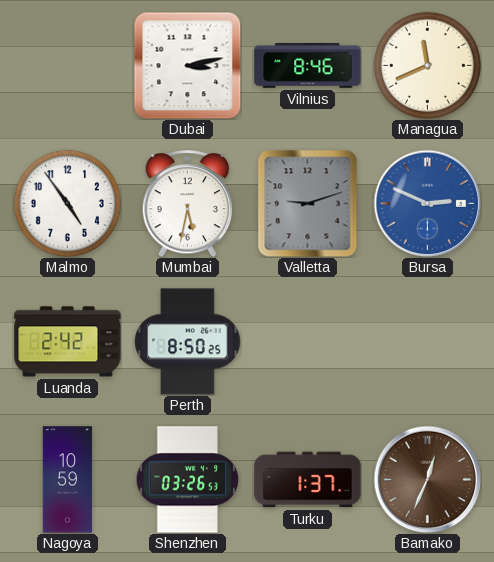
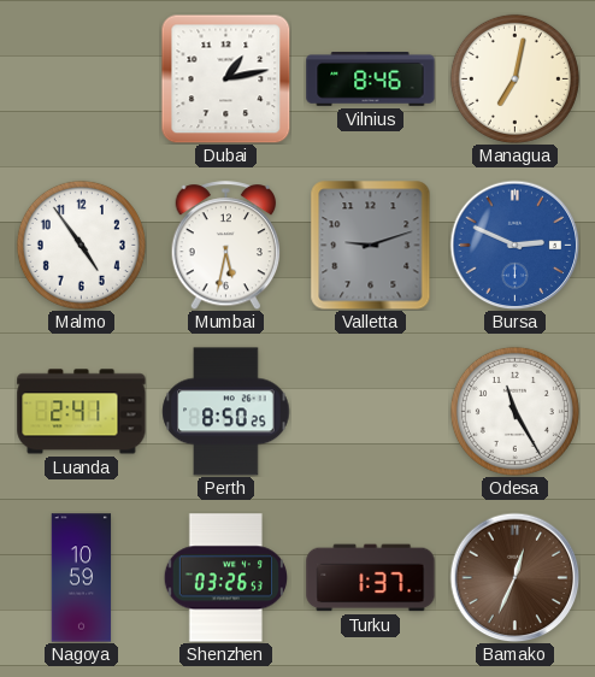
Dubai: 3:13 -> 1:13 (225, 78)
Managua: 11:41 -> 7:02 (514, 78)
Luanda: 2:42 -> 2:41 (82, 412)
Odesa: none -> 11:25 (514, 411)
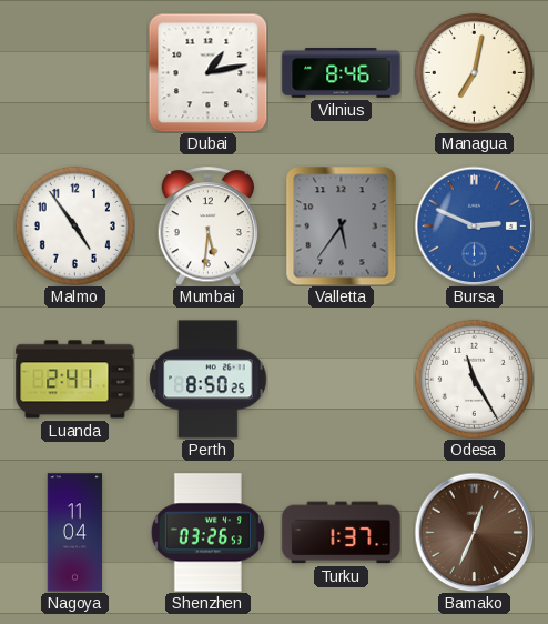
Mumbai: 5:32 -> 5:31 (209, 227)
Valletta: 9:12 -> 5:36 (342, 225)
Nagoya: 10:59 -> 11:04 (75, 533)
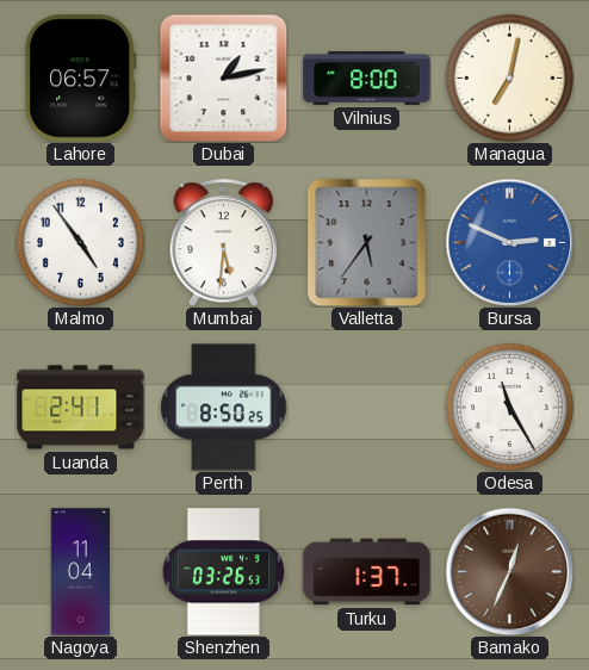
Lahore: none -> 06:57 (81, 79)
Vilnius: 8:46 -> 8:00 (367, 79)
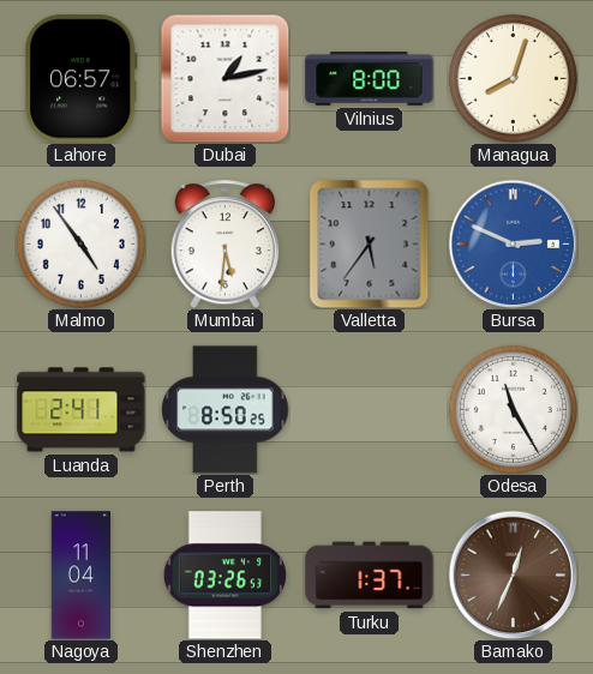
Managua: 7:02 -> 8:03 (513, 78)
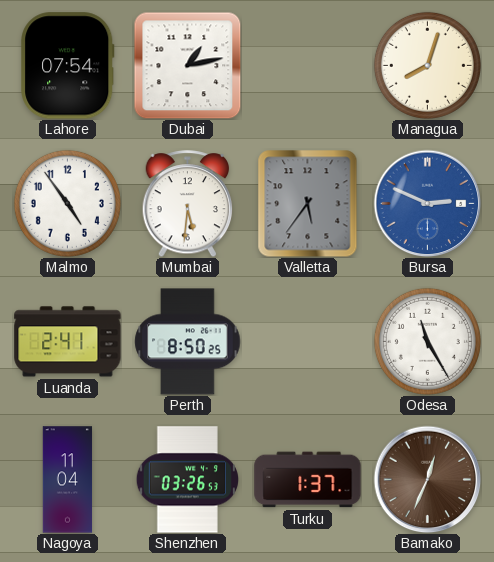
Lahore: 06:57 -> 07:54 (68, 66)
Vilnius: 8:00 -> none (370, 79)
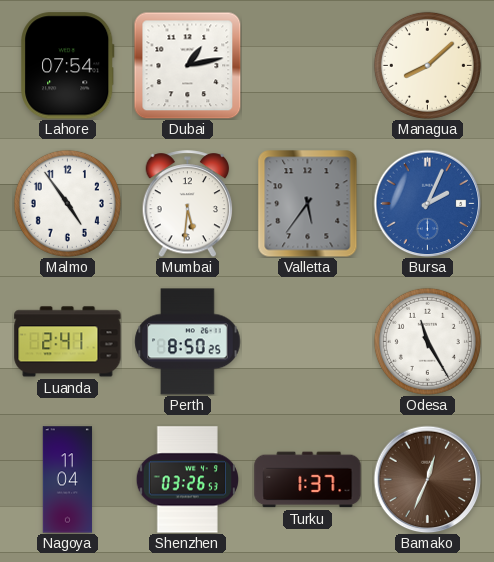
Managua: 8:03 -> 8:08 (427, 65)
Bursa: 2:49 -> 2:04 (427, 203)
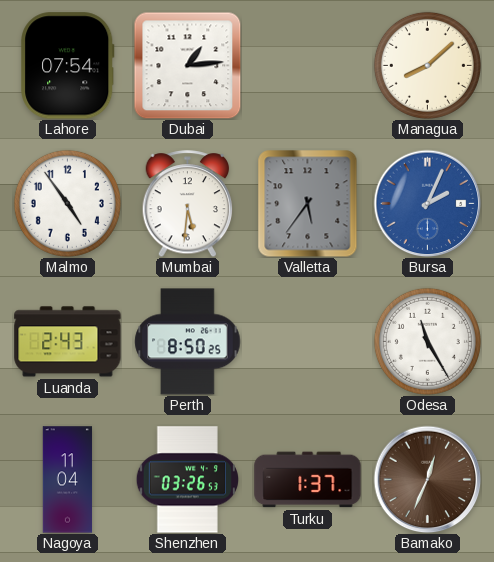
Dubai: 1:13 -> 1:14 (187, 65)
Luanda: 2:41 -> 2:43 (68, 342)
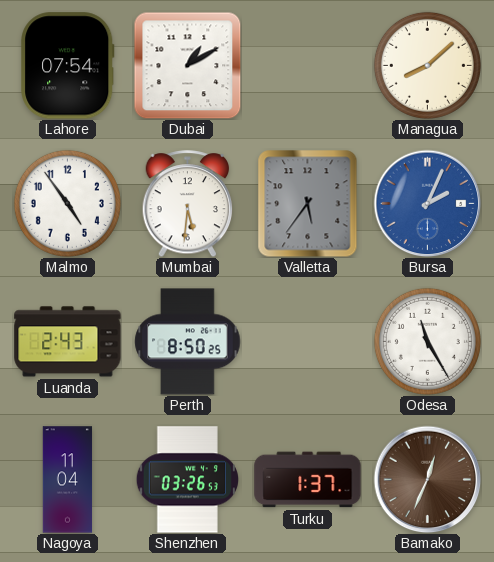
Dubai: 1:14 -> 1:10 (187, 65)
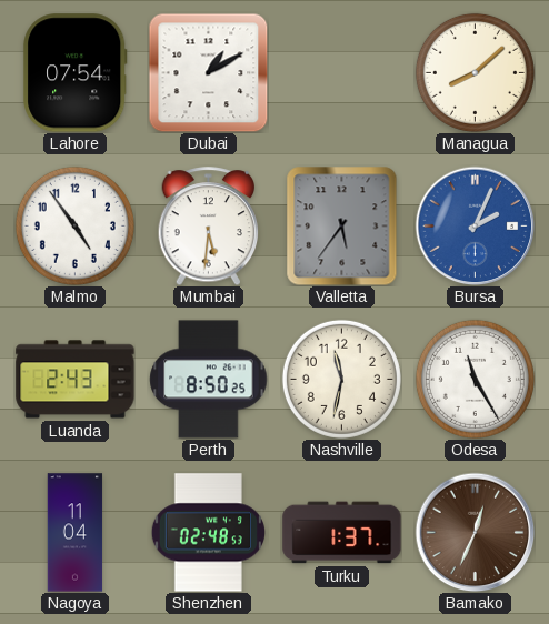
Nashville: none -> 11:32 (341, 379)
Shenzhen: 03:26 -> 02:48 (208, 533)
